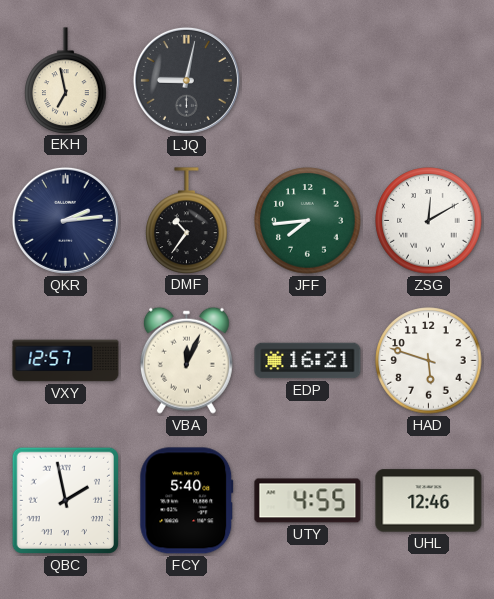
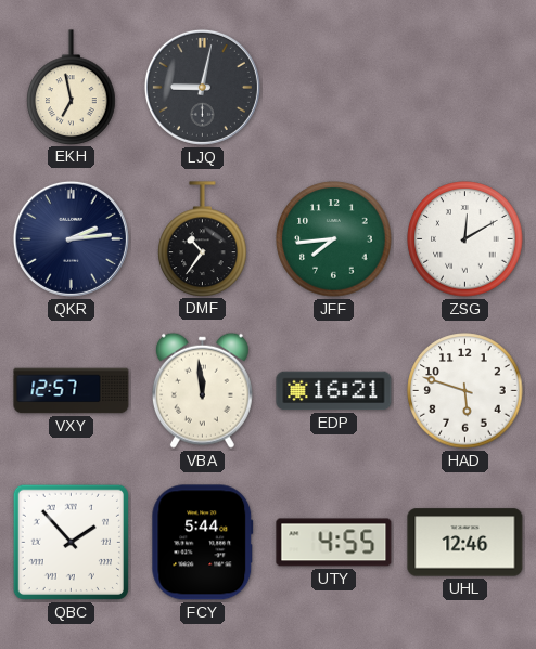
VBA: 12:04 -> 11:59 (202, 390)
QBC: 1:58 -> 1:53 (71, 542)
FCY: 5:40 -> 5:44 (203, 543)
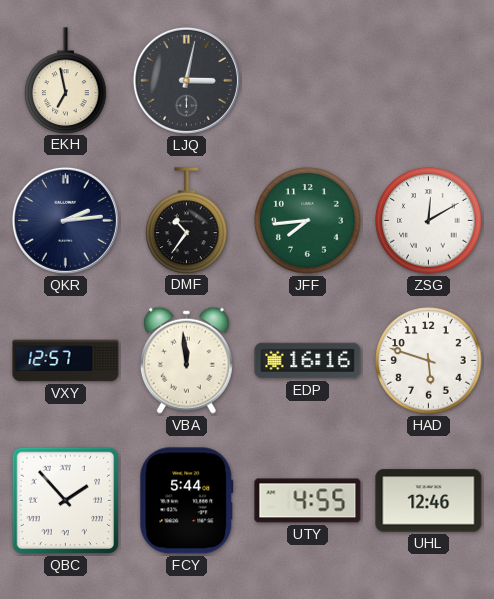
LJQ: 9:02 -> 3:02 (186, 80)
EDP: 16:21 -> 16:16 (308, 361)
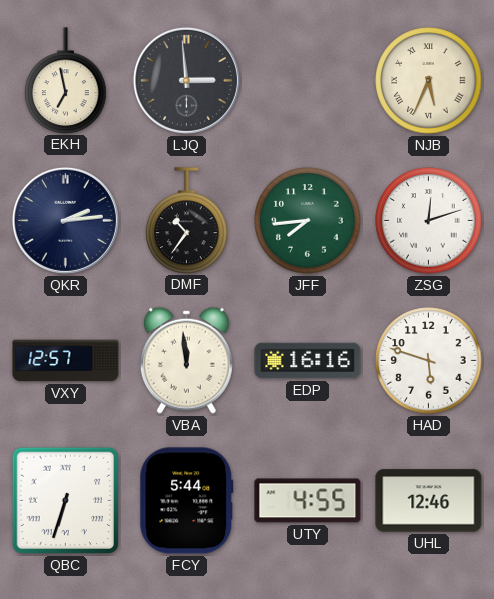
LJQ: 3:02 -> 2:59 (186, 80)
NJB: none -> 5:34 (429, 81)
ZSG: 12:10 -> 12:12 (429, 221)
QBC: 1:53 -> 6:33 (65, 500)
